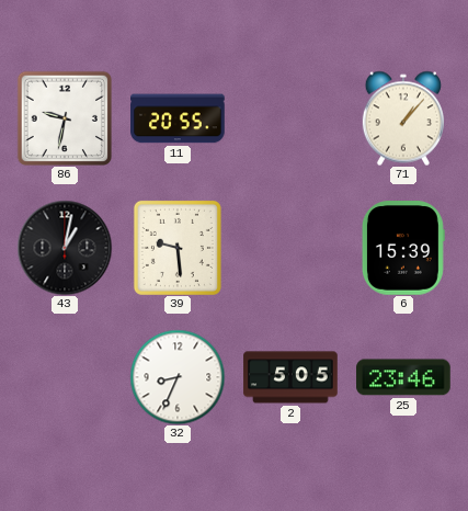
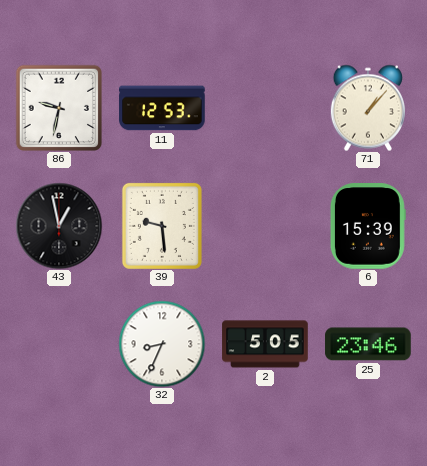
11: 20:55 -> 12:53 (162, 108)
43: 1:02 -> 12:58 (59, 226)
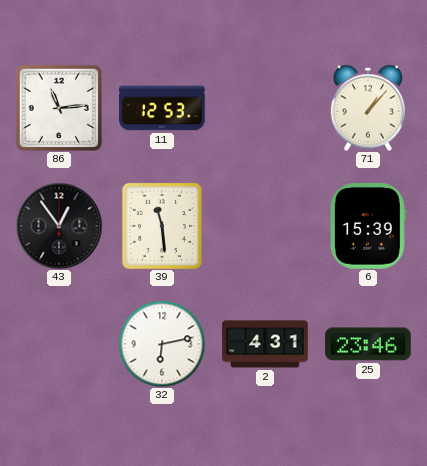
86: 9:32 -> 11:14 (58, 107)
43: 12:58 -> 12:54 (59, 226)
39: 9:29 -> 11:29 (162, 226)
32: 8:34 -> 6:13 (162, 344)
2: 5:05 -> 4:31 (265, 344)
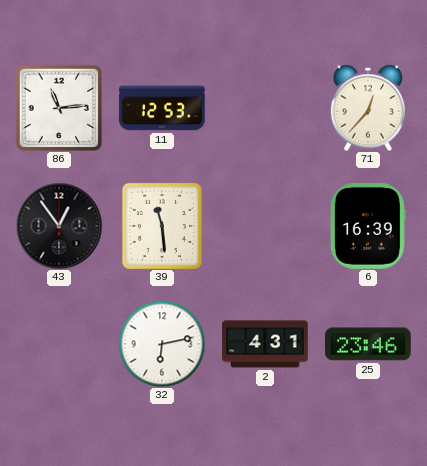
71: 1:07 -> 12:37 (368, 108)
6: 15:39 -> 16:39 (368, 226)
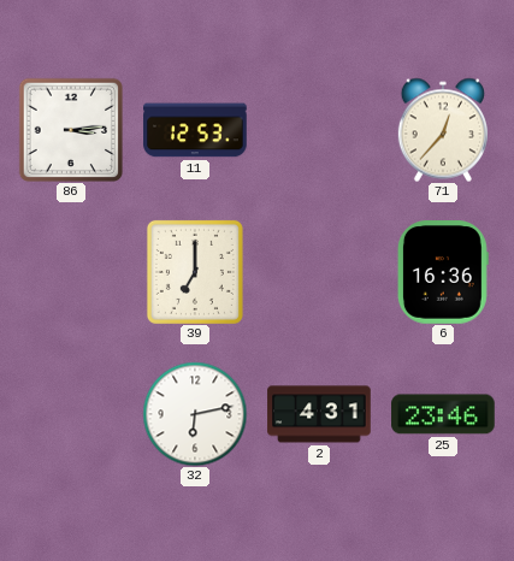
86: 11:14 -> 3:14 (70, 129)
43: 12:54 -> none (59, 226)
39: 11:29 -> 7:00 (195, 272)
6: 16:39 -> 16:36 (443, 272)
